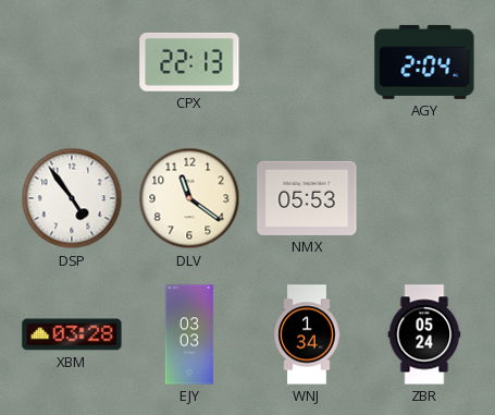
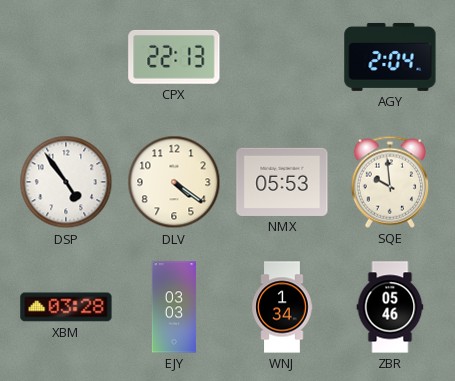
DLV: 11:21 -> 4:21 (174, 182)
SQE: none -> 9:59 (389, 182)
ZBR: 05:24 -> 05:46 (390, 307)
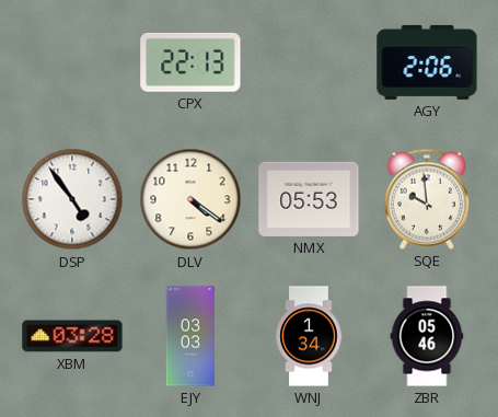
AGY: 2:04 -> 2:06 (427, 62)
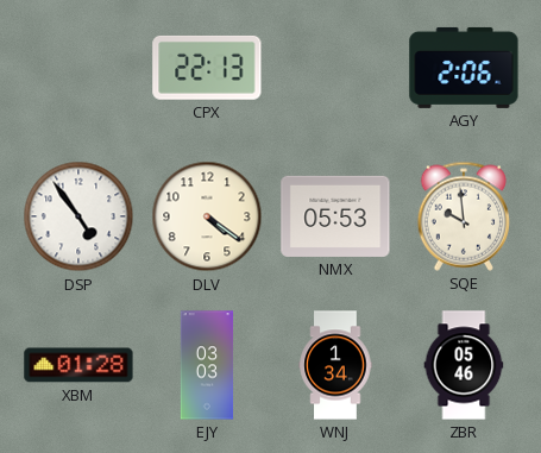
XBM: 03:28 -> 01:28 (78, 365)
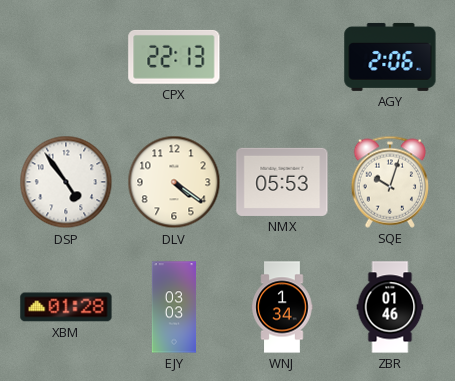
SQE: 9:59 -> 10:03 (389, 182)
ZBR: 05:46 -> 01:46 (390, 307)
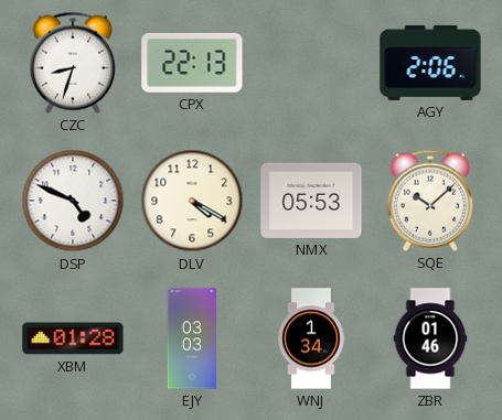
CZC: none -> 8:33 (72, 63)
DSP: 4:54 -> 4:49 (73, 201)
DLV: 4:21 -> 4:20 (192, 201)
SQE: 10:03 -> 10:08 (429, 201)
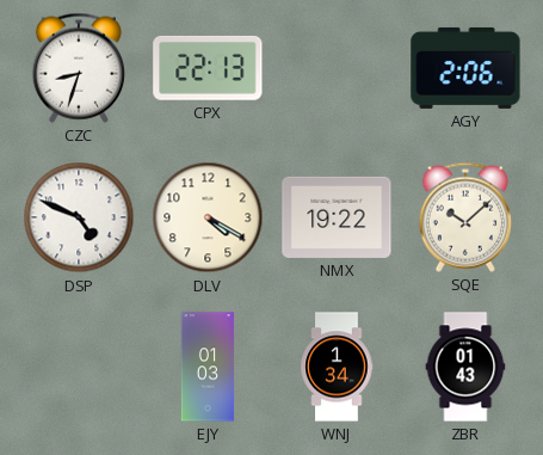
NMX: 05:53 -> 19:22 (337, 217)
XBM: 01:28 -> none (73, 338)
EJY: 03:03 -> 01:03 (208, 367)
ZBR: 01:46 -> 01:43 (465, 367)
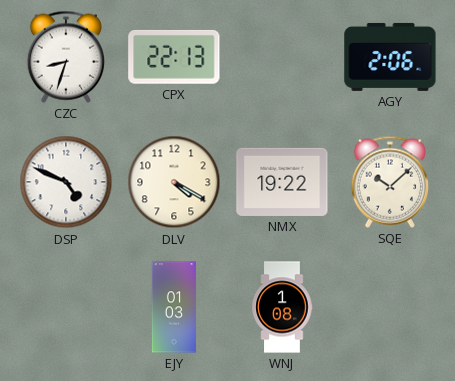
WNJ: 1:34 -> 1:08 (282, 307)
ZBR: 01:43 -> none (465, 367)
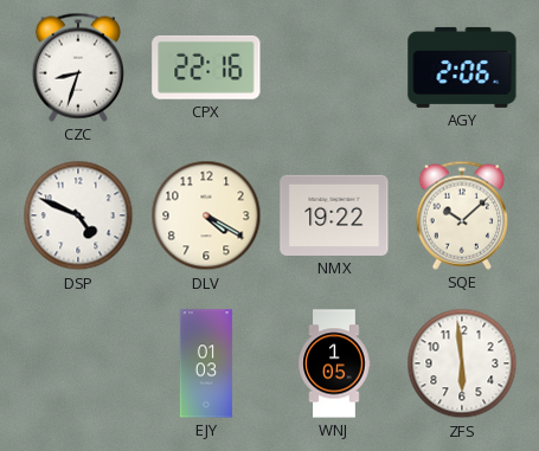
CPX: 22:13 -> 22:16 (206, 67)
WNJ: 1:08 -> 1:05 (334, 363)
ZFS: none -> 5:59 (462, 363)
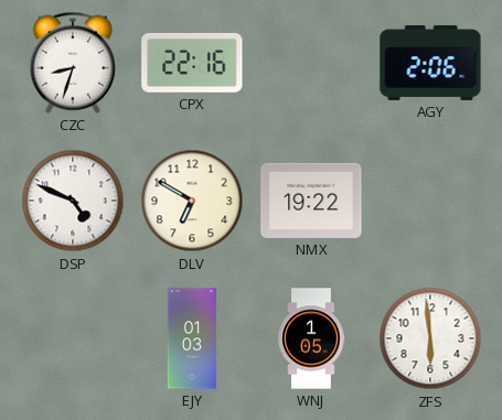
DLV: 4:20 -> 6:50 (192, 201)
SQE: 10:08 -> none (461, 215)
